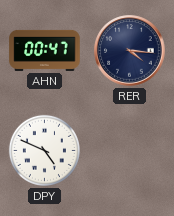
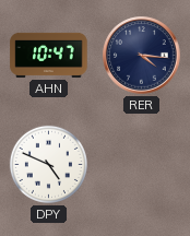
AHN: 00:47 -> 10:47 (49, 55)
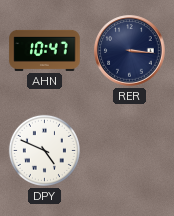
RER: 4:16 -> 3:16 (130, 51)
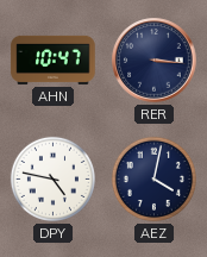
DPY: 4:49 -> 4:47 (52, 178)
AEZ: none -> 4:02 (153, 178)
